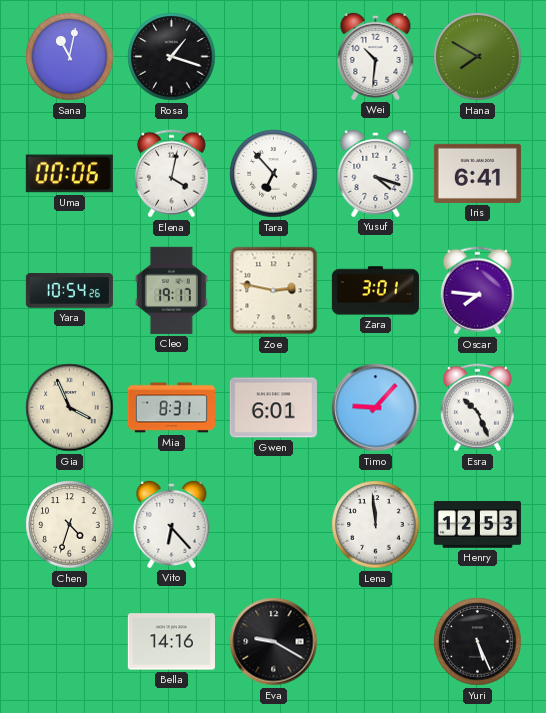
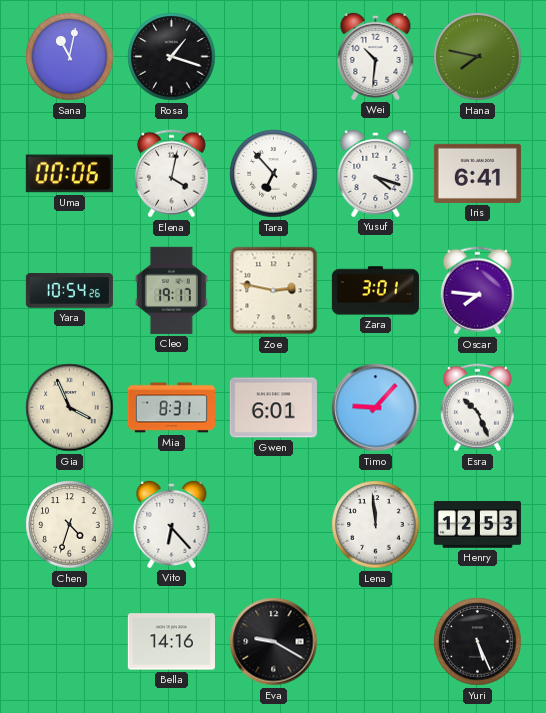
Hana: 7:50 -> 7:47 (478, 57)
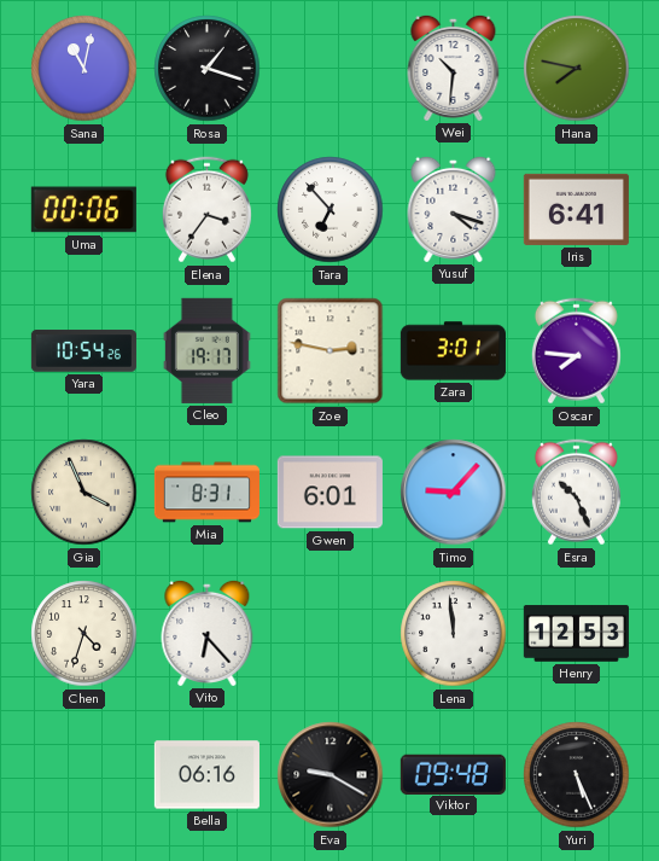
Elena: 4:02 -> 3:36 (206, 210)
Bella: 14:16 -> 06:16 (206, 775)
Viktor: none -> 09:48 (453, 774)
